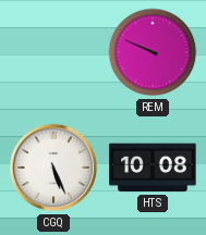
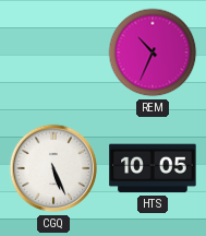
REM: 9:49 -> 10:34 (153, 52)
HTS: 10:08 -> 10:05 (153, 168)
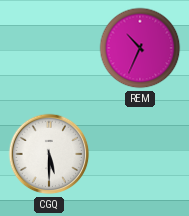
CGQ: 5:26 -> 5:30 (49, 154)
HTS: 10:05 -> none (153, 168)
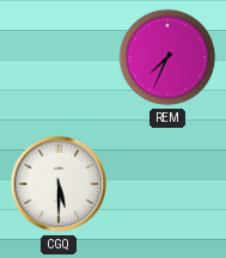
REM: 10:34 -> 7:34 (167, 57)
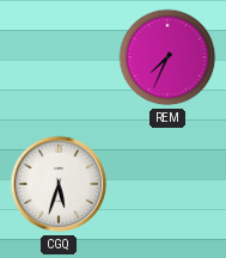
CGQ: 5:30 -> 5:33 (59, 184)
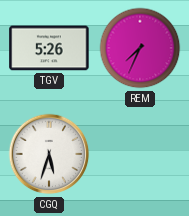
TGV: none -> 5:26 (49, 48)
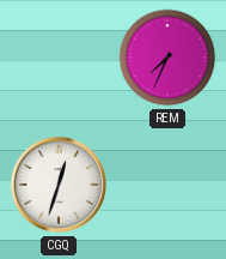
TGV: 5:26 -> none (49, 48)
CGQ: 5:33 -> 12:33 (59, 185)
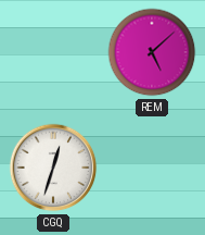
REM: 7:34 -> 5:08 (152, 52)
